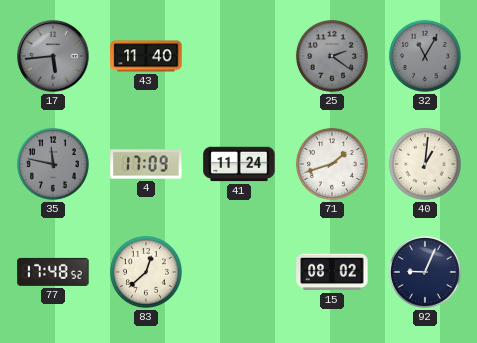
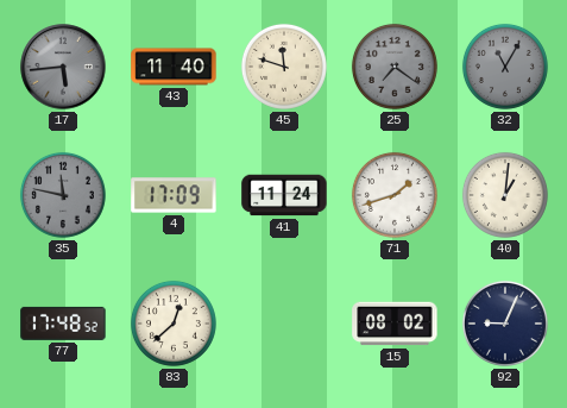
45: none -> 11:48 (284, 67)
25: 2:21 -> 7:21 (395, 67)
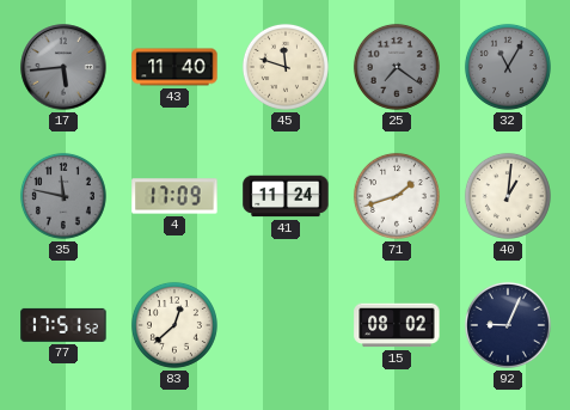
77: 17:48 -> 17:51 (63, 325)
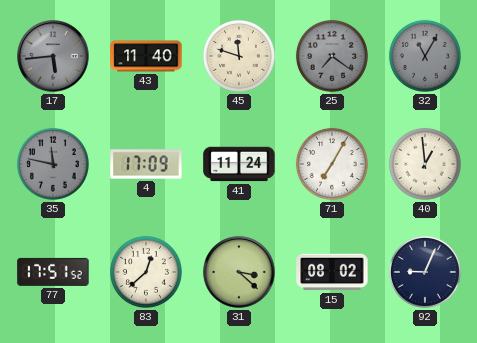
71: 1:42 -> 7:05 (332, 164)
40: 1:01 -> 12:59 (425, 164)
31: none -> 3:22 (239, 272)
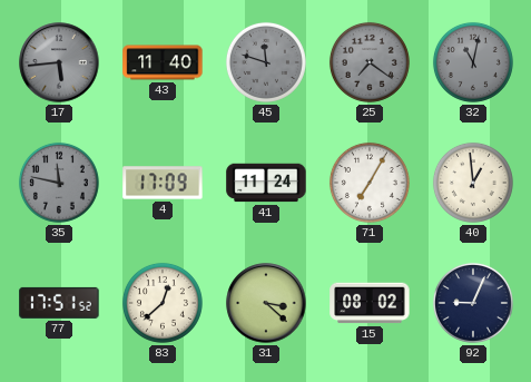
45 dial: cream -> grey (266, 62)
32: 11:05 -> 11:02 (473, 62)
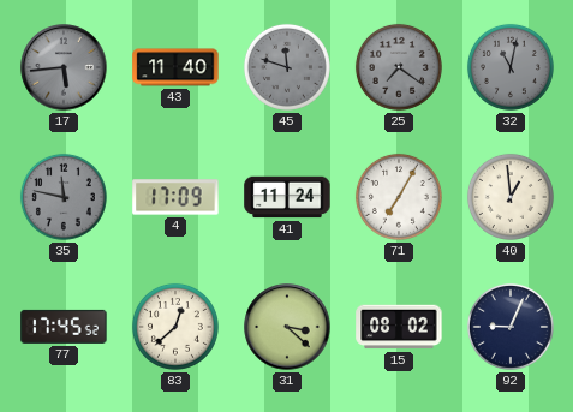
77: 17:51 -> 17:45 (64, 327)
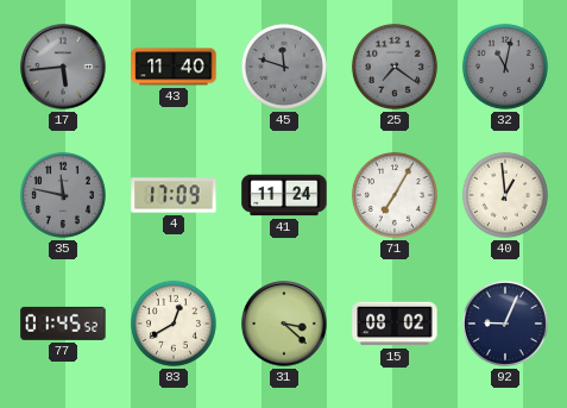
77: 17:45 -> 01:45 (63, 324)
83: 12:38 -> 12:40 (174, 324)
